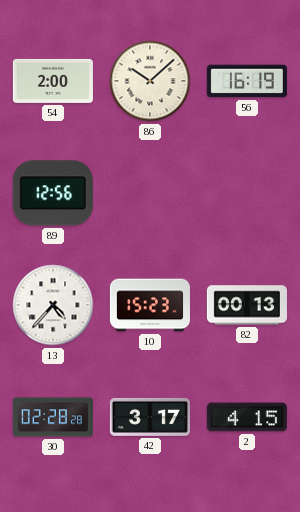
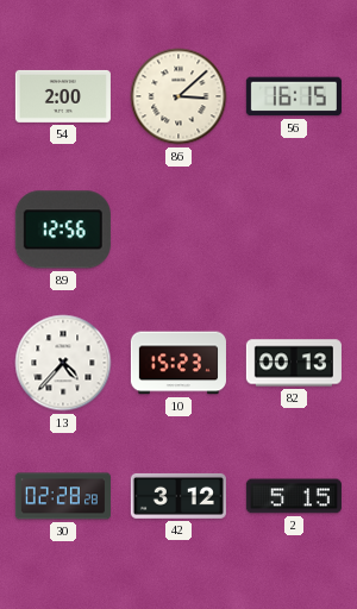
86: 10:08 -> 3:08 (178, 96)
56: 16:19 -> 16:15 (294, 96)
42: 3:17 -> 3:12 (178, 496)
2: 4:15 -> 5:15 (294, 496)
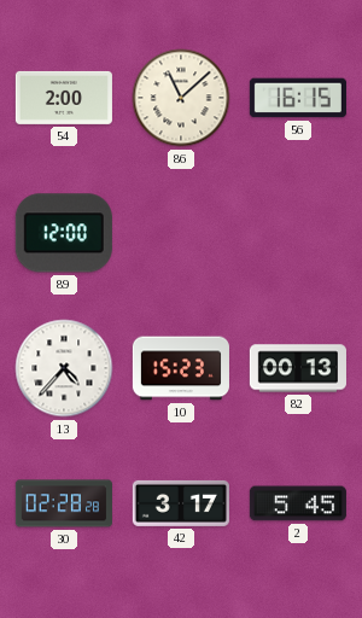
86: 3:08 -> 11:08 (181, 98)
89: 12:56 -> 12:00 (64, 233)
42: 3:12 -> 3:17 (181, 503)
2: 5:15 -> 5:45 (298, 503)
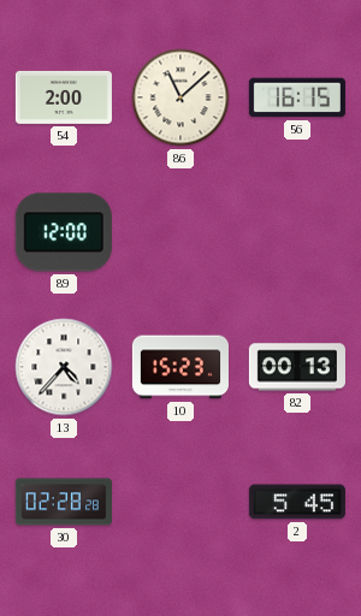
42: 3:17 -> none (181, 503)
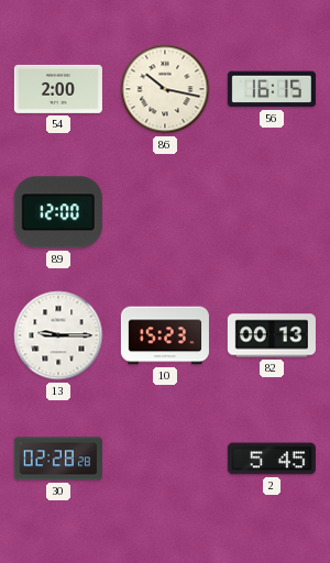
86: 11:08 -> 10:17 (165, 89)
13: 4:37 -> 9:15 (58, 335)
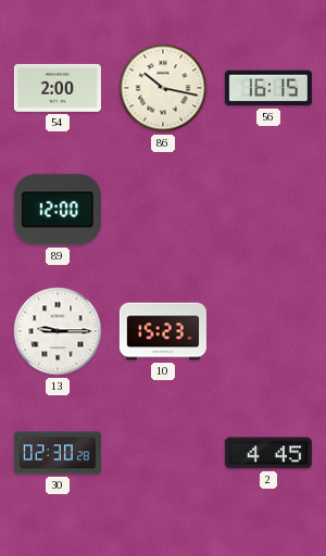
82: 00:13 -> none (272, 335)
30: 02:28 -> 02:30 (58, 453)
2: 5:45 -> 4:45 (268, 453)
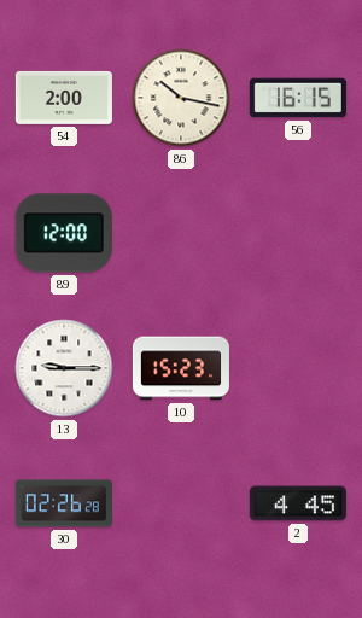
30: 02:30 -> 02:26 (64, 503)
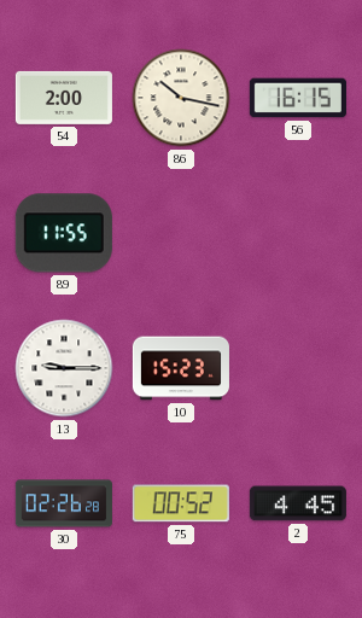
89: 12:00 -> 11:55 (64, 233)
75: none -> 00:52 (181, 503)
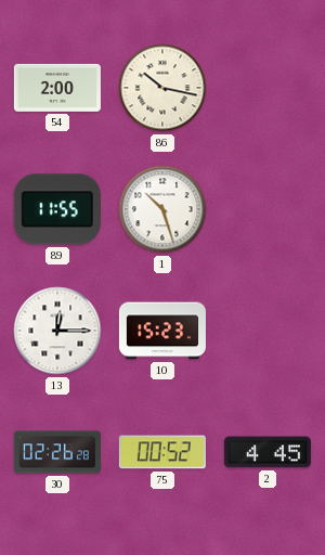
56: 16:15 -> none (298, 98)
1: none -> 10:27 (162, 209)
13: 9:15 -> 12:15 (57, 331)
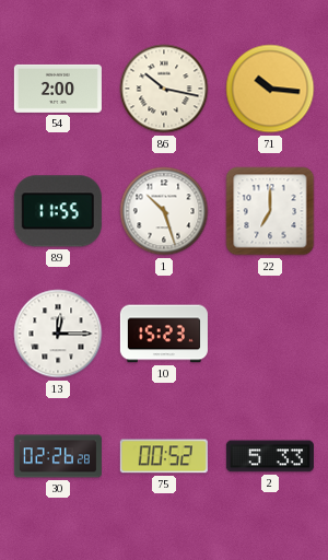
71: none -> 10:16 (270, 89)
22: none -> 7:00 (270, 211)
2: 4:45 -> 5:33 (270, 456)
